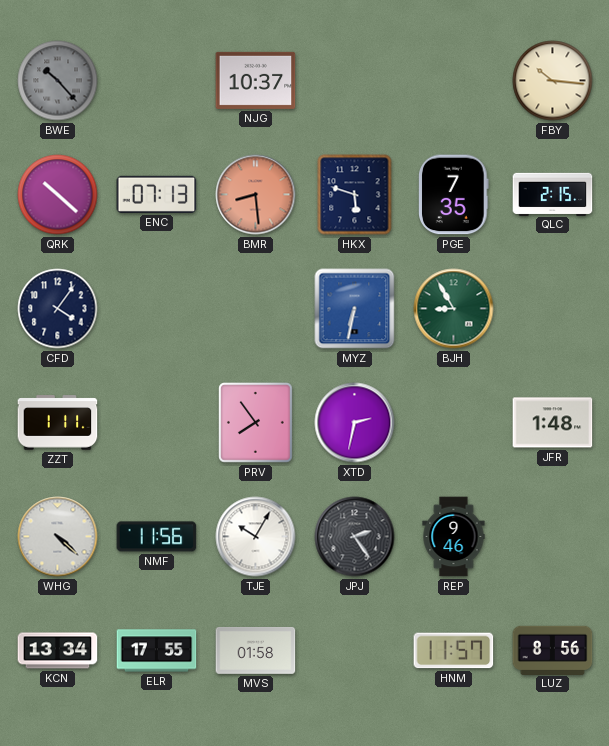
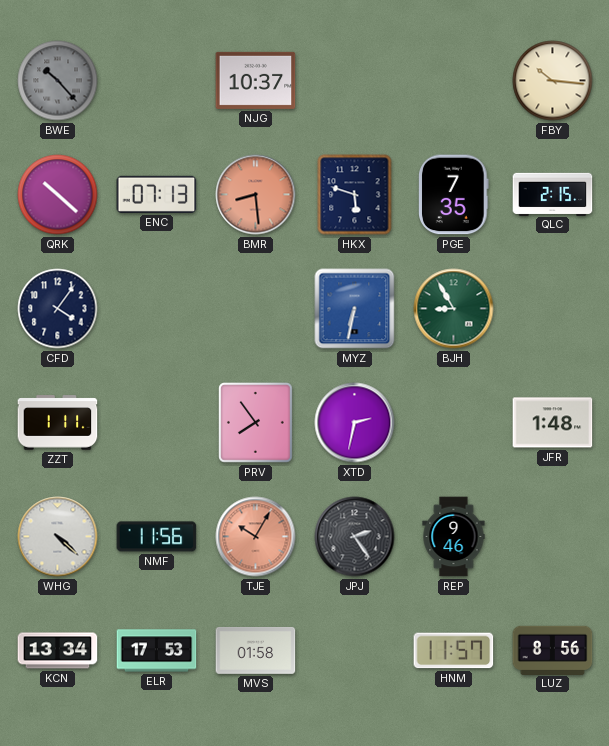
TJE dial: white -> salmon (256, 537)
ELR: 17:55 -> 17:53 (157, 651)
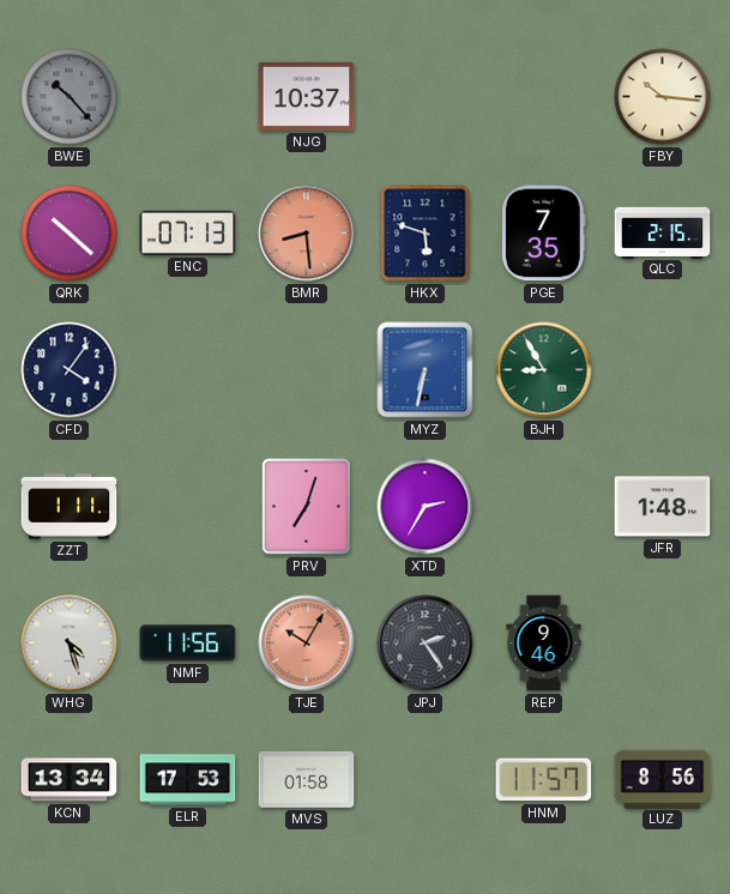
PRV: 7:54 -> 7:03 (307, 507)
XTD: 2:32 -> 2:35 (426, 507)
WHG: 4:22 -> 4:27 (70, 644)
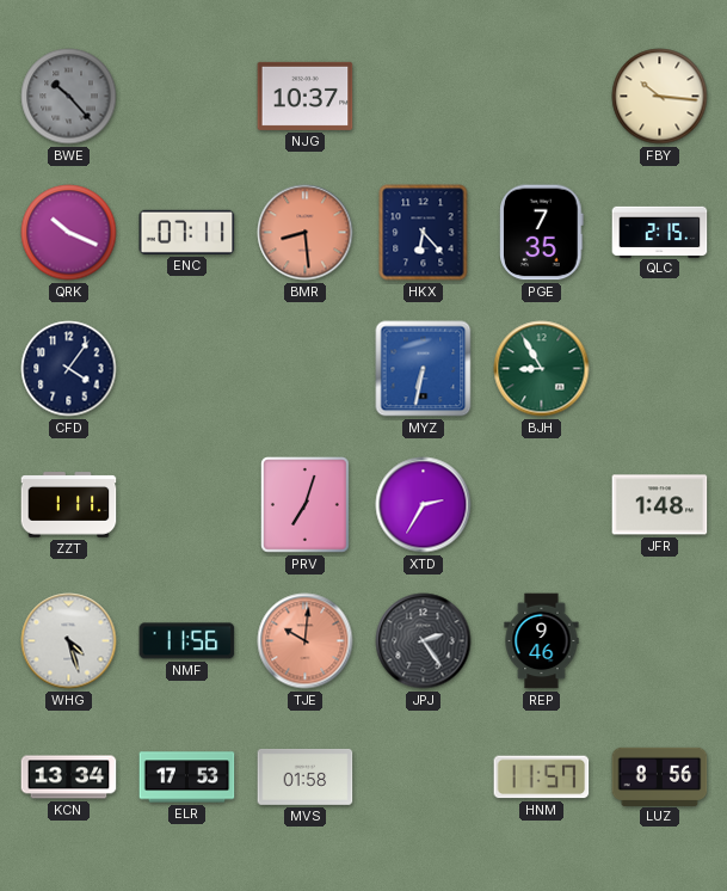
QRK: 10:22 -> 10:19 (69, 233)
ENC: 07:13 -> 07:11 (187, 232)
HKX: 5:48 -> 6:23 (424, 233)
TJE: 10:05 -> 10:01 (306, 641)
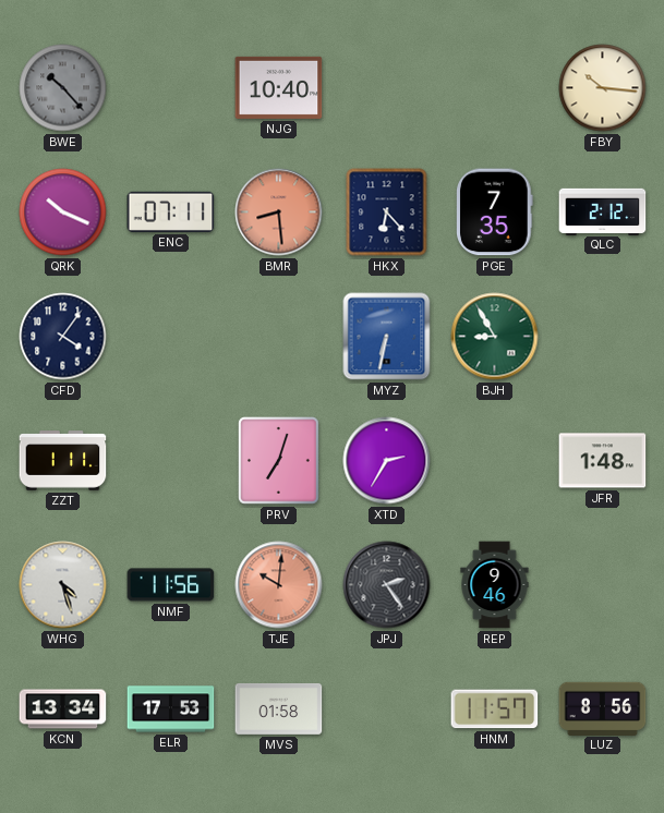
NJG: 10:37 -> 10:40 (279, 87)
QLC: 2:15 -> 2:12 (603, 211)
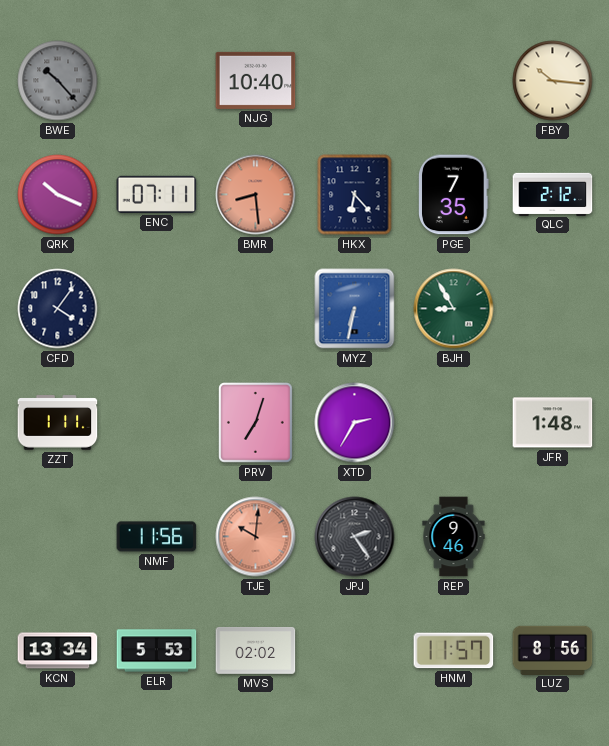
WHG: 4:27 -> none (63, 585)
ELR: 17:53 -> 5:53 (157, 651)
MVS: 01:58 -> 02:02 (256, 650)
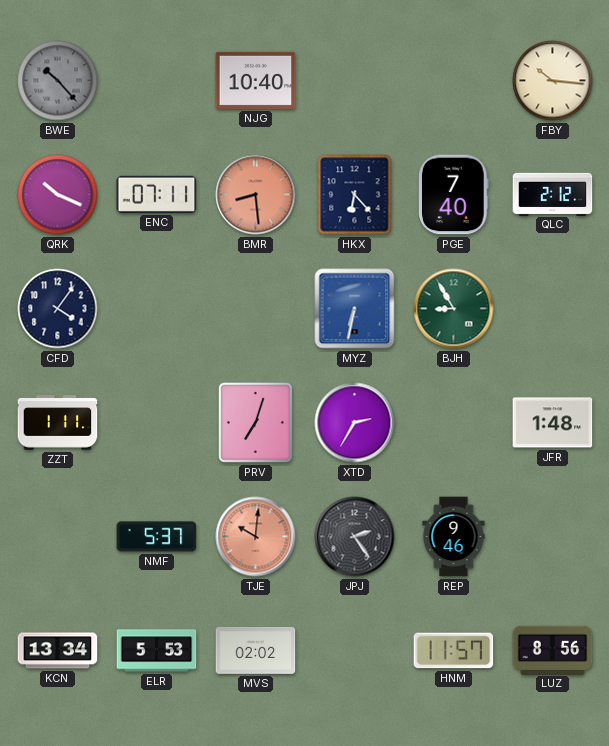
PGE: 7:35 -> 7:40 (454, 195)
NMF: 11:56 -> 5:37 (157, 537)
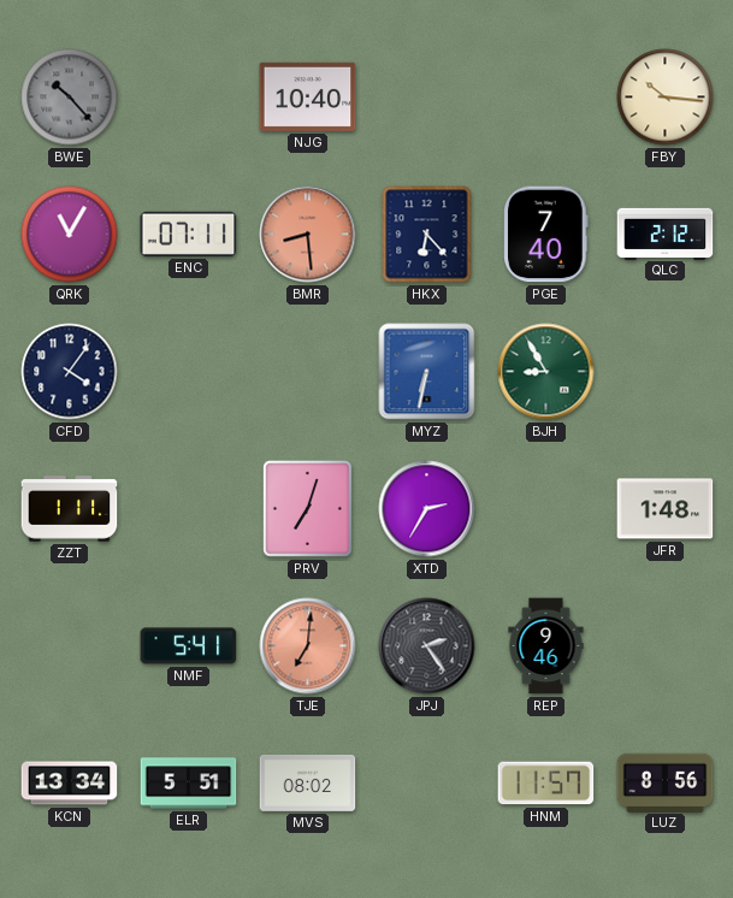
QRK: 10:19 -> 11:05 (70, 235)
NMF: 5:37 -> 5:41 (189, 646)
TJE: 10:01 -> 7:01 (308, 646)
ELR: 5:53 -> 5:51 (189, 784)
MVS: 02:02 -> 08:02 (308, 782)
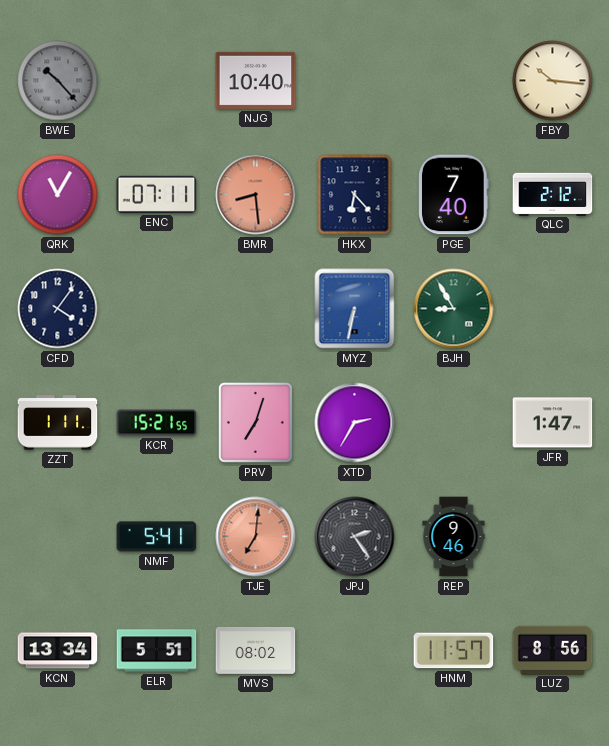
KCR: none -> 15:21 (157, 423)
JFR: 1:48 -> 1:47 (553, 423)
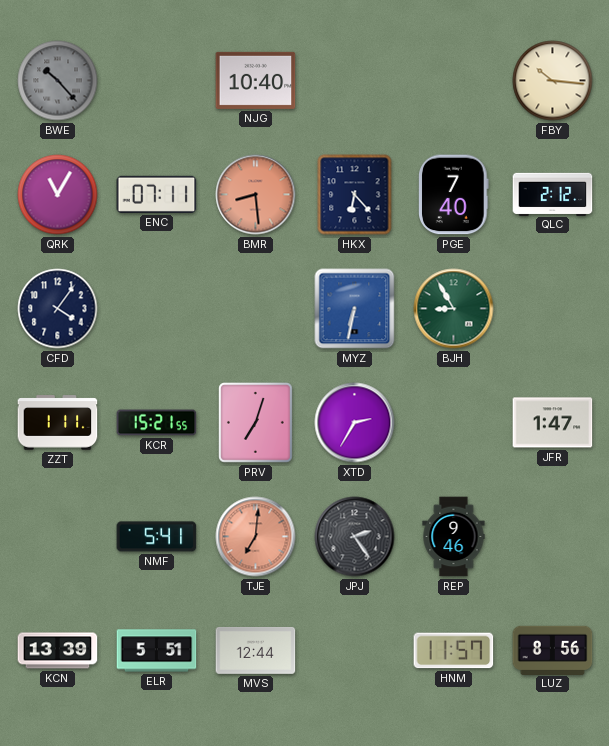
KCN: 13:34 -> 13:39 (58, 651)
MVS: 08:02 -> 12:44 (256, 650)
